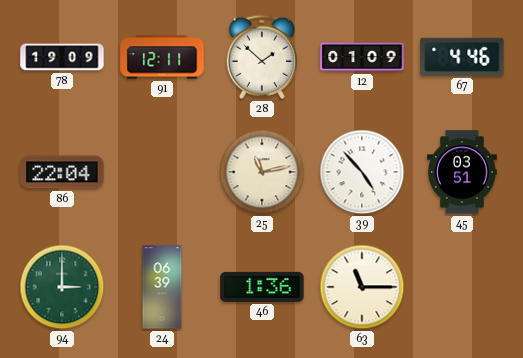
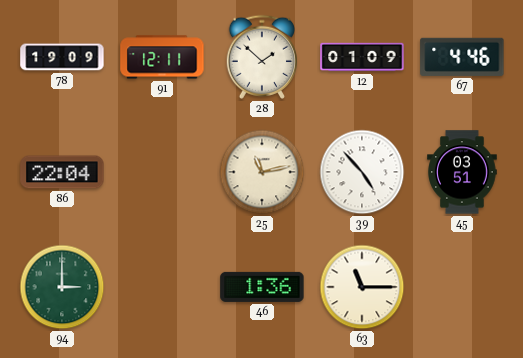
24: 06:39 -> none (162, 287)
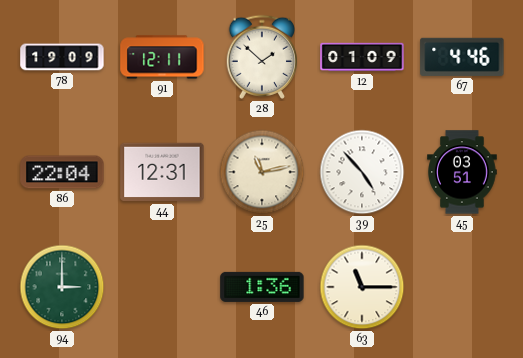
44: none -> 12:31 (162, 172)
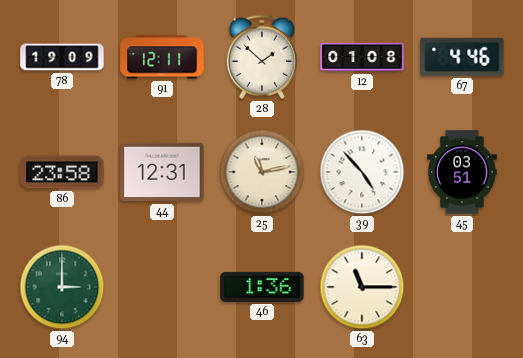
12: 01:09 -> 01:08 (362, 57)
86: 22:04 -> 23:58 (62, 172)
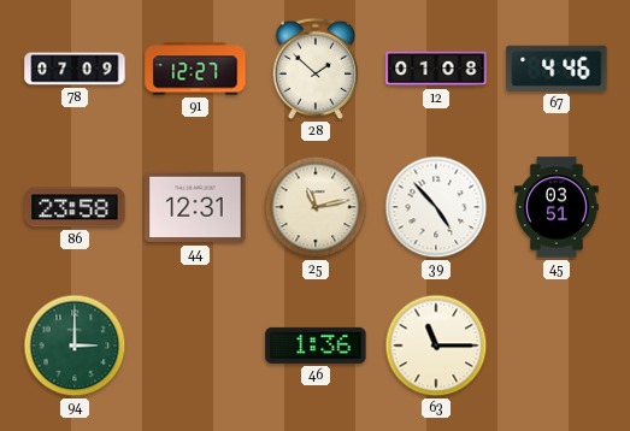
78: 19:09 -> 07:09 (75, 69)
91: 12:11 -> 12:27 (195, 69)
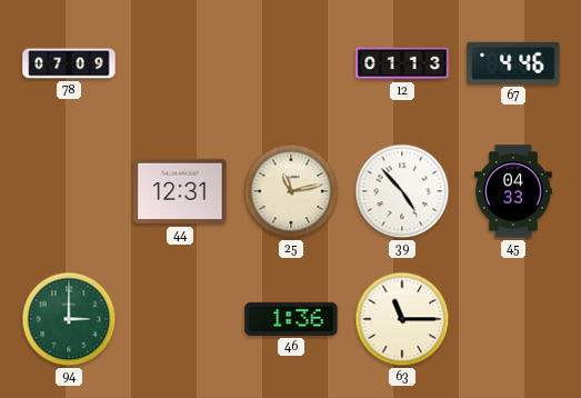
91: 12:27 -> none (195, 69)
28: 1:52 -> none (314, 69)
12: 01:08 -> 01:13 (402, 63)
86: 23:58 -> none (75, 207)
45: 03:51 -> 04:33 (513, 191)
